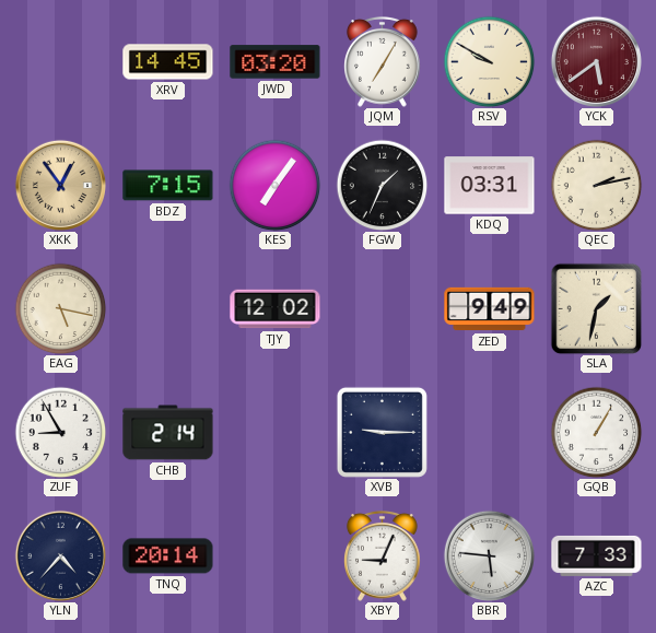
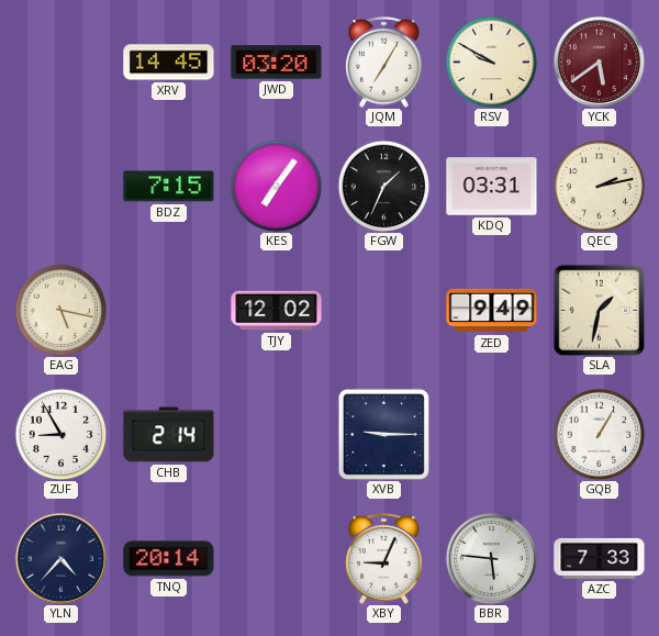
XKK: 12:54 -> none (60, 185)
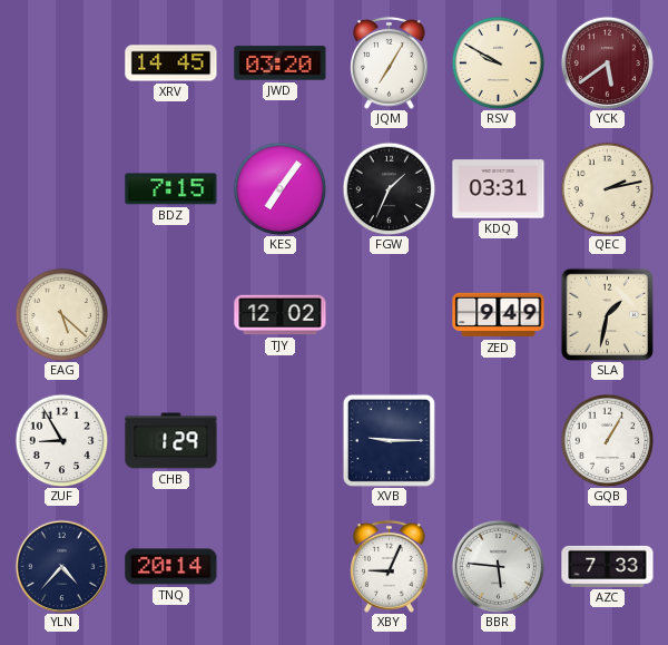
EAG: 5:17 -> 5:22 (61, 314)
CHB: 2:14 -> 1:29 (171, 441)
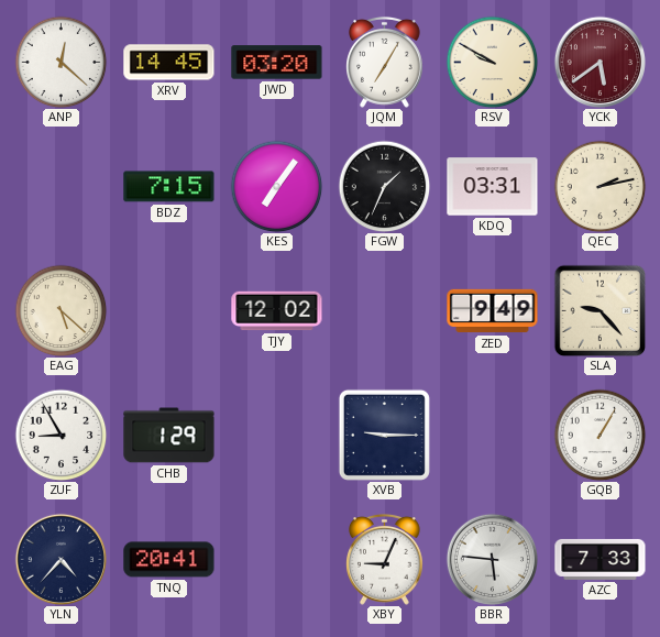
ANP: none -> 12:22 (61, 62)
SLA: 1:32 -> 9:23 (599, 310)
TNQ: 20:14 -> 20:41 (169, 560)
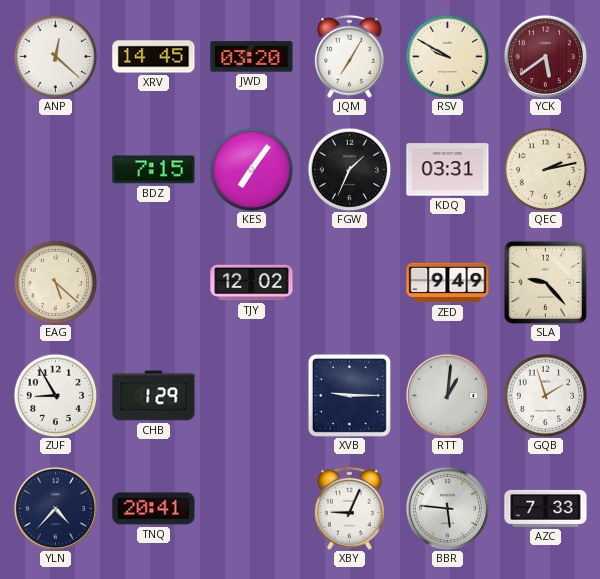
RTT: none -> 1:01 (447, 395)
GQB: 1:05 -> 1:57 (545, 395)
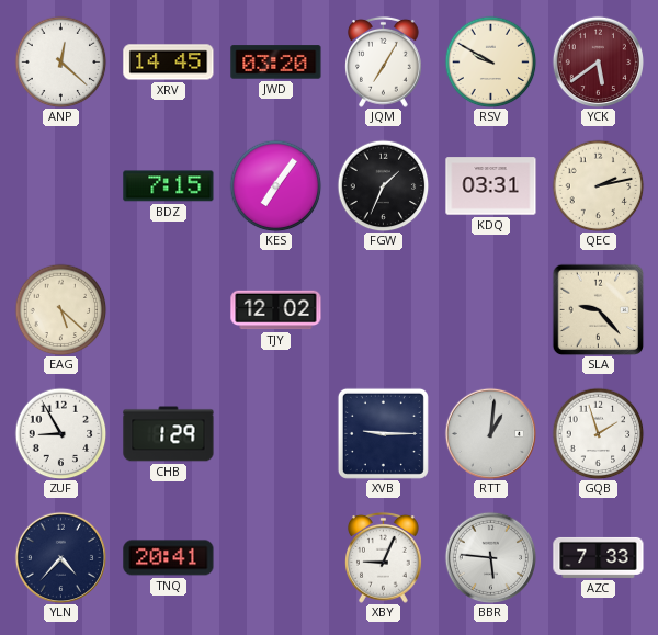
ZED: 9:49 -> none (448, 283)
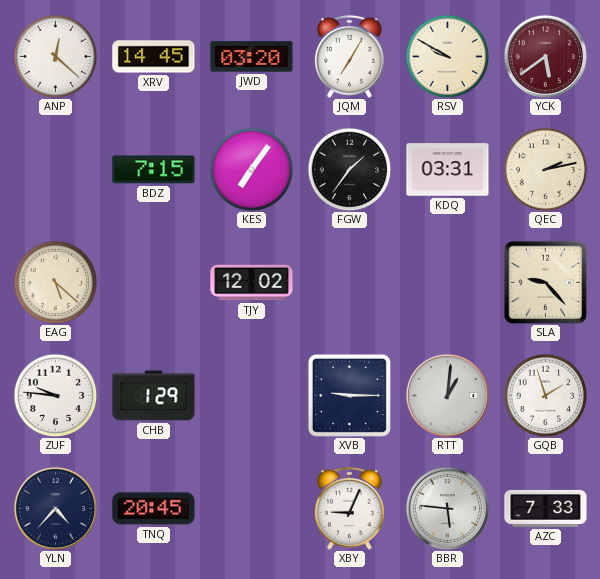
FGW: 1:34 -> 1:36 (349, 169)
ZUF: 8:55 -> 9:46 (55, 395)
TNQ: 20:41 -> 20:45 (154, 509)
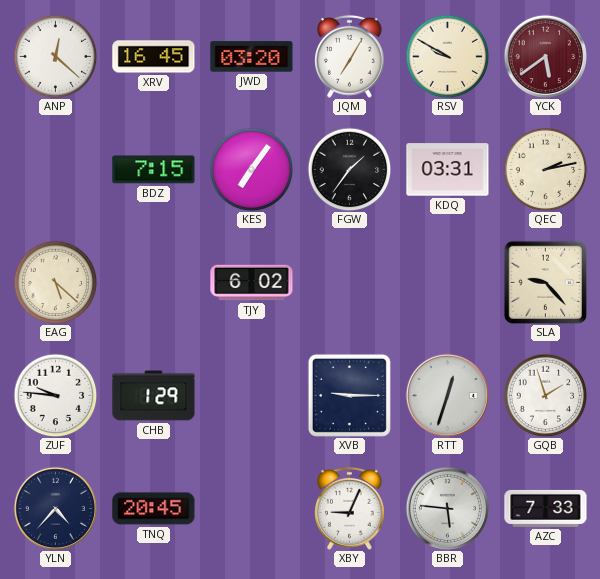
XRV: 14:45 -> 16:45 (154, 57)
TJY: 12:02 -> 6:02 (252, 283)
RTT: 1:01 -> 12:33 (447, 395)
